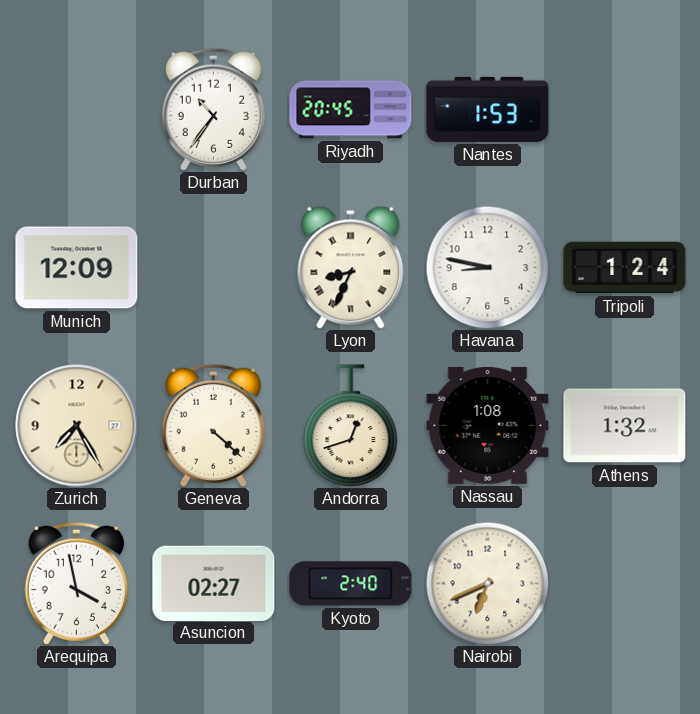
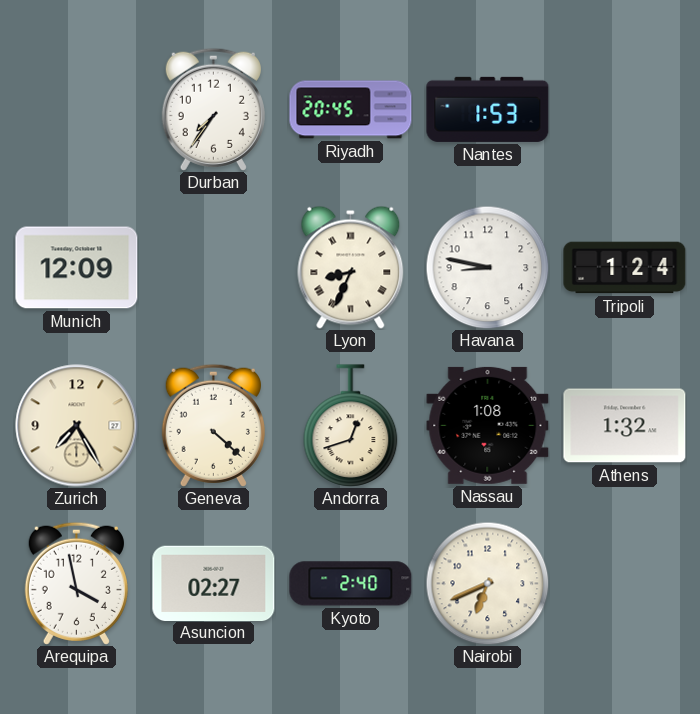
Durban: 10:36 -> 7:36 (213, 109)
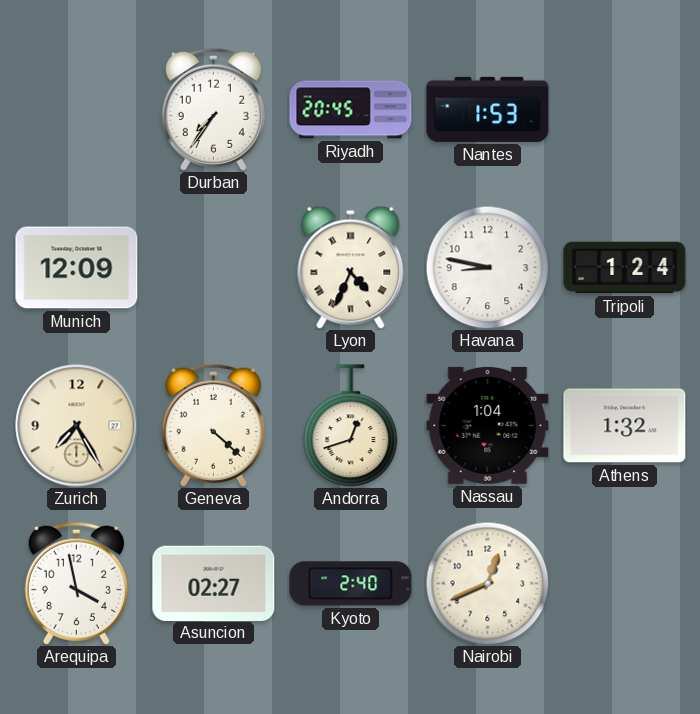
Lyon: 8:34 -> 4:34 (351, 267)
Nassau: 1:08 -> 1:04 (488, 425)
Nairobi: 6:41 -> 12:41 (487, 583)
